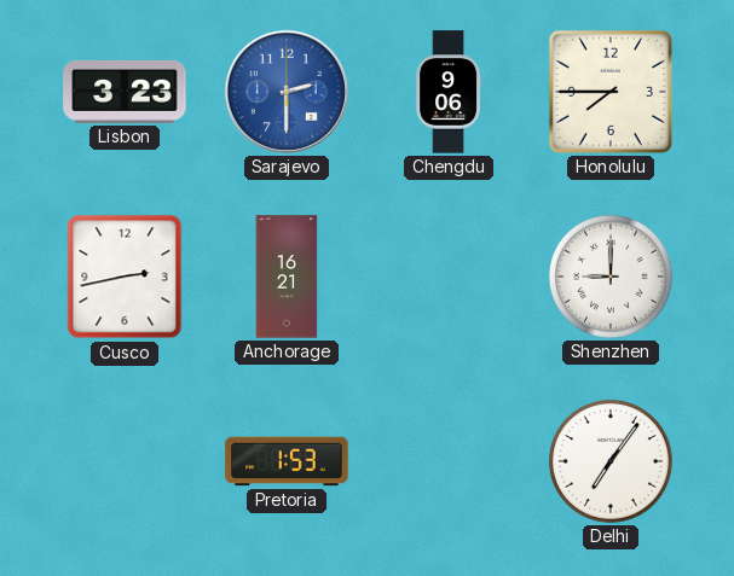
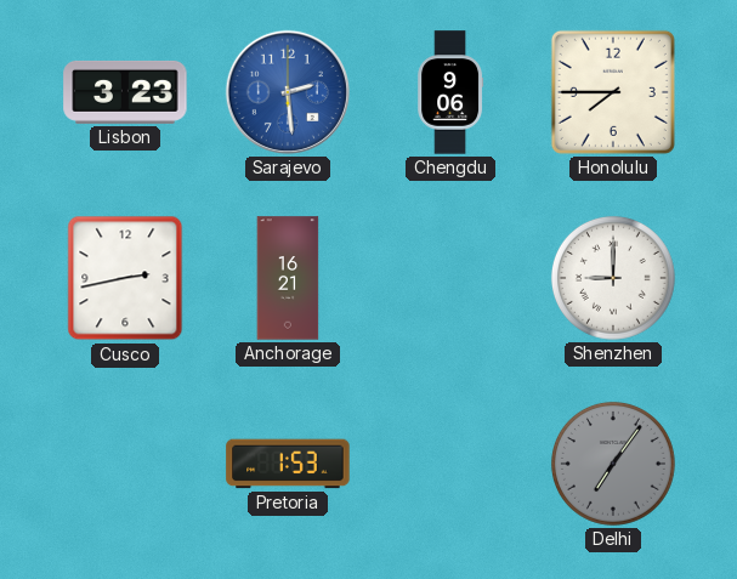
Sarajevo: 2:30 -> 2:29 (288, 92)
Delhi dial: white -> grey (613, 464)
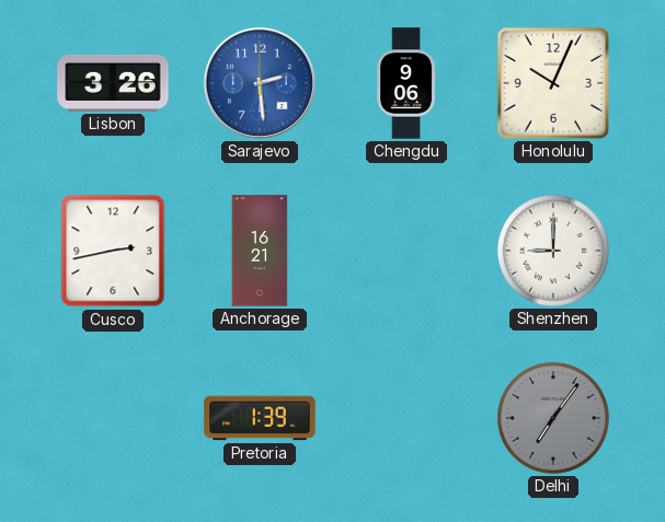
Lisbon: 3:23 -> 3:26 (113, 83)
Honolulu: 7:45 -> 10:04 (553, 83)
Pretoria: 1:53 -> 1:39 (260, 418)
